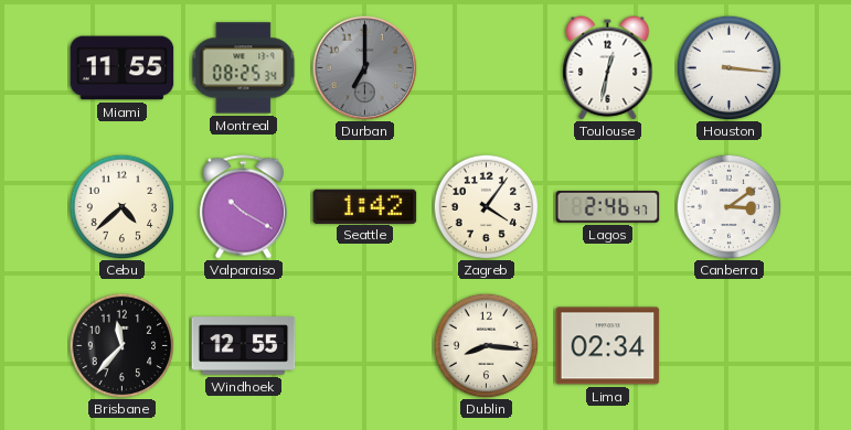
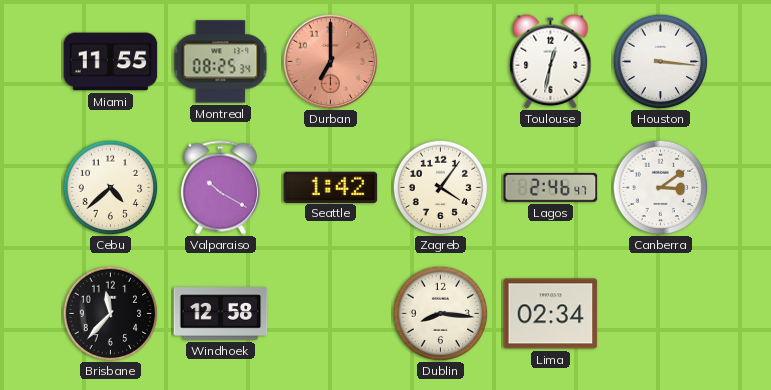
Durban dial: grey -> salmon (330, 61)
Windhoek: 12:55 -> 12:58 (221, 314)
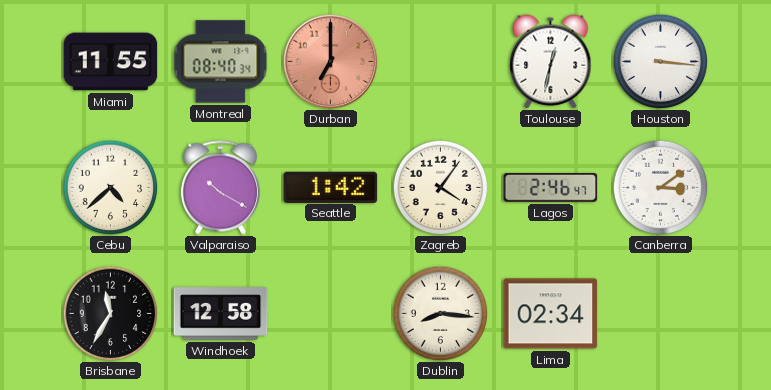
Montreal: 08:25 -> 08:40 (221, 62)
Brisbane: 11:37 -> 11:35 (110, 313)
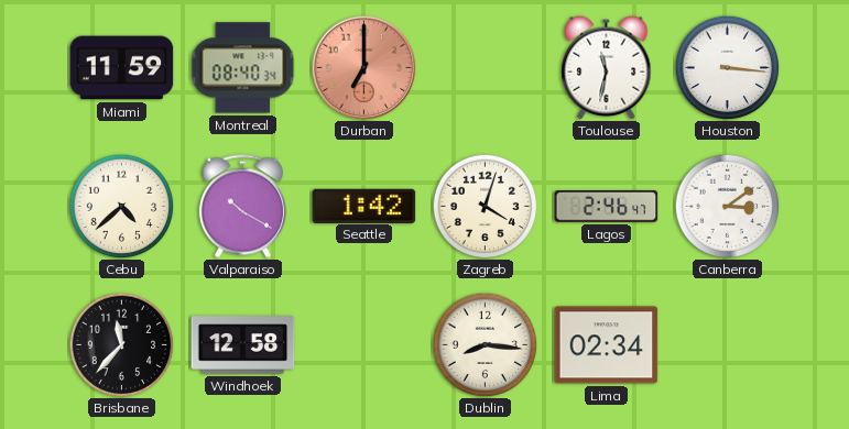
Miami: 11:55 -> 11:59 (122, 68)
Toulouse: 12:32 -> 11:32 (607, 68)
Zagreb: 4:06 -> 4:03 (485, 206)
Brisbane: 11:35 -> 11:37 (121, 344)
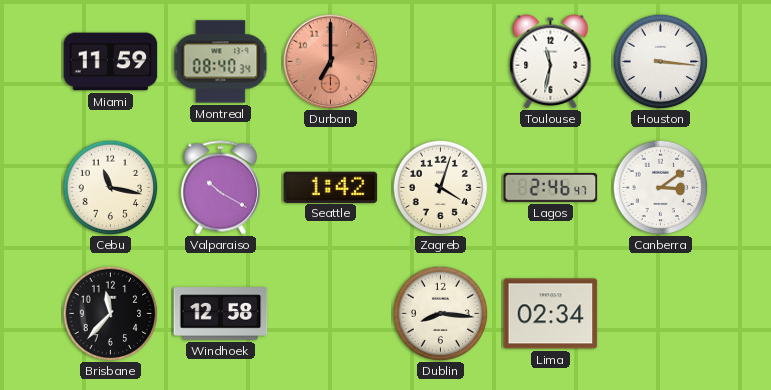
Cebu: 4:38 -> 11:17 (110, 187)
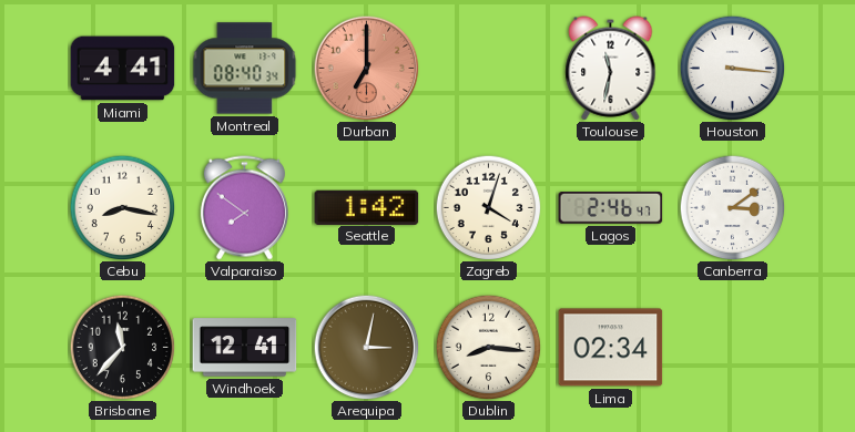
Miami: 11:59 -> 4:41 (123, 69)
Cebu: 11:17 -> 8:17 (122, 207)
Valparaiso: 10:20 -> 7:51 (244, 208)
Windhoek: 12:58 -> 12:41 (245, 348)
Arequipa: none -> 3:02 (366, 347)
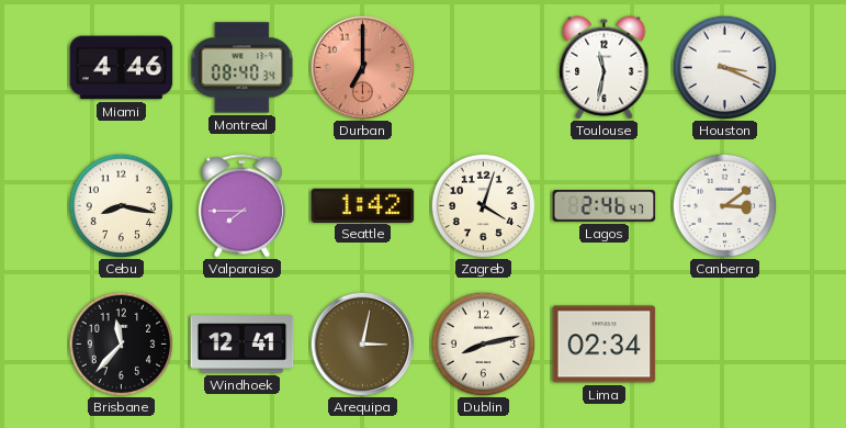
Miami: 4:41 -> 4:46 (122, 68)
Houston: 3:16 -> 3:19 (724, 67)
Valparaiso: 7:51 -> 7:45 (241, 206)
Dublin: 8:16 -> 8:13 (483, 343)
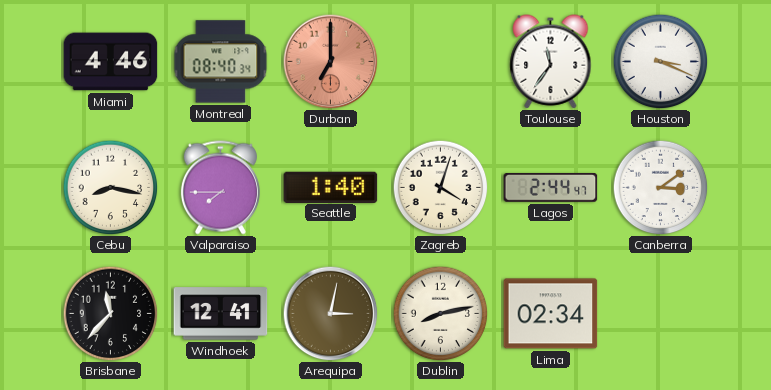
Toulouse: 11:32 -> 11:36 (551, 62)
Seattle: 1:42 -> 1:40 (331, 187)
Lagos: 2:46 -> 2:44 (551, 188)
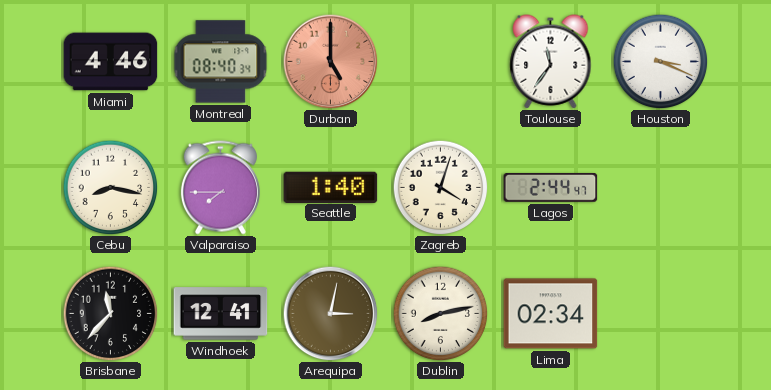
Durban: 7:00 -> 5:00 (330, 61)
Canberra: 3:09 -> none (660, 187)
